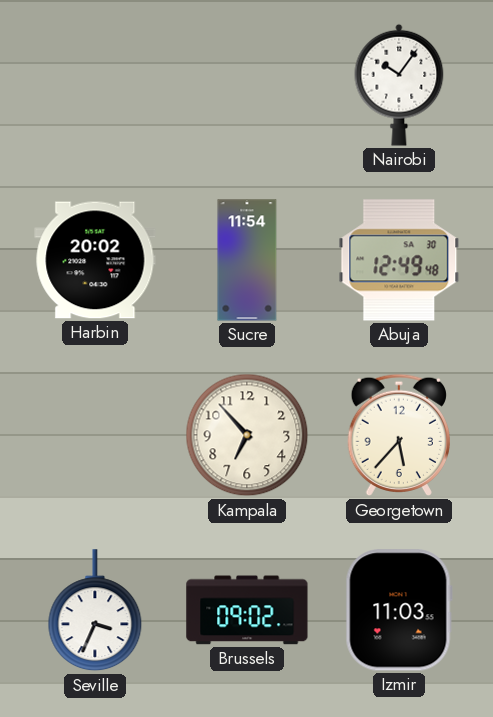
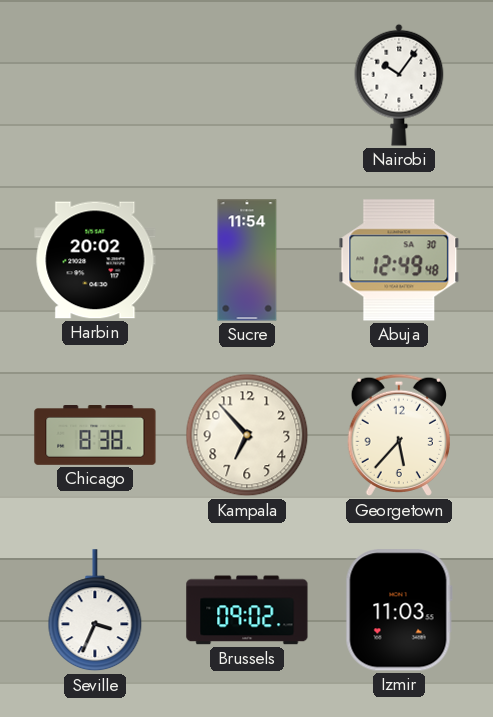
Chicago: none -> 8:38 (95, 436)
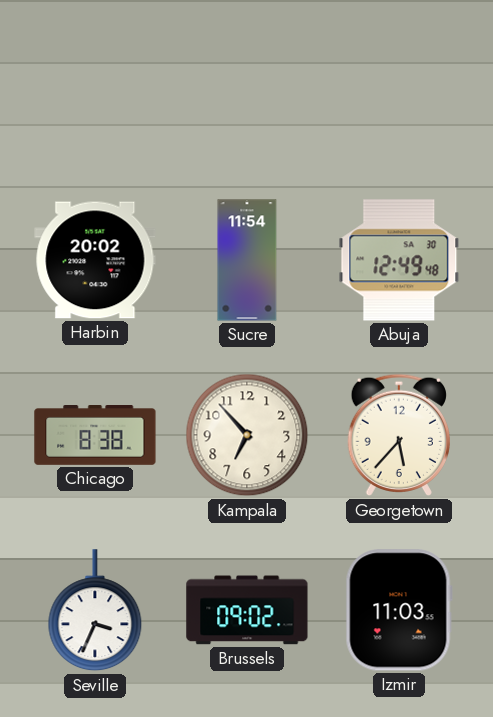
Nairobi: 10:06 -> none (399, 85)
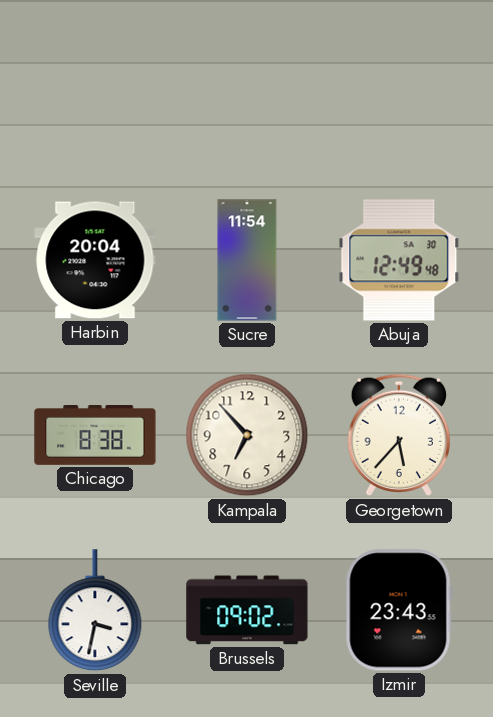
Harbin: 20:02 -> 20:04 (95, 260)
Seville: 3:34 -> 3:32 (95, 611)
Izmir: 11:03 -> 23:43 (399, 610)
